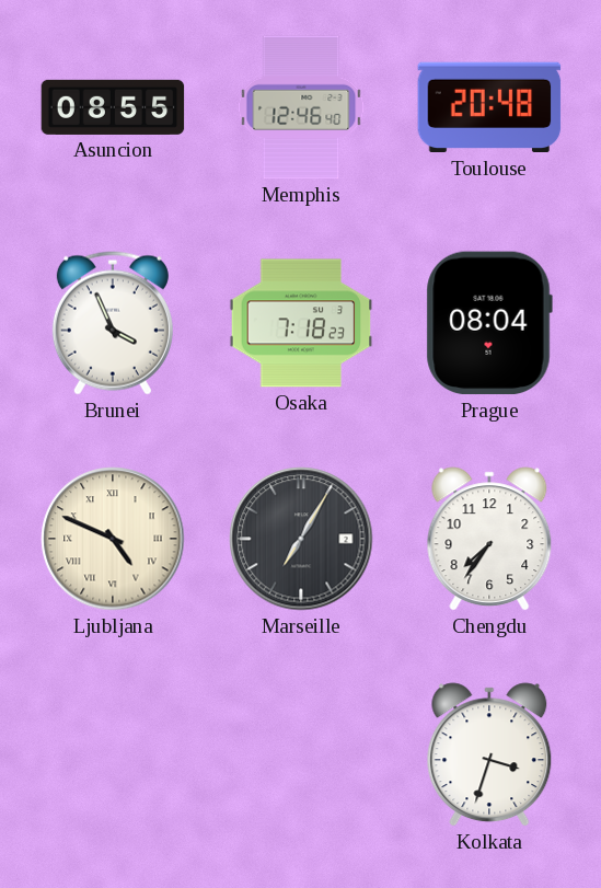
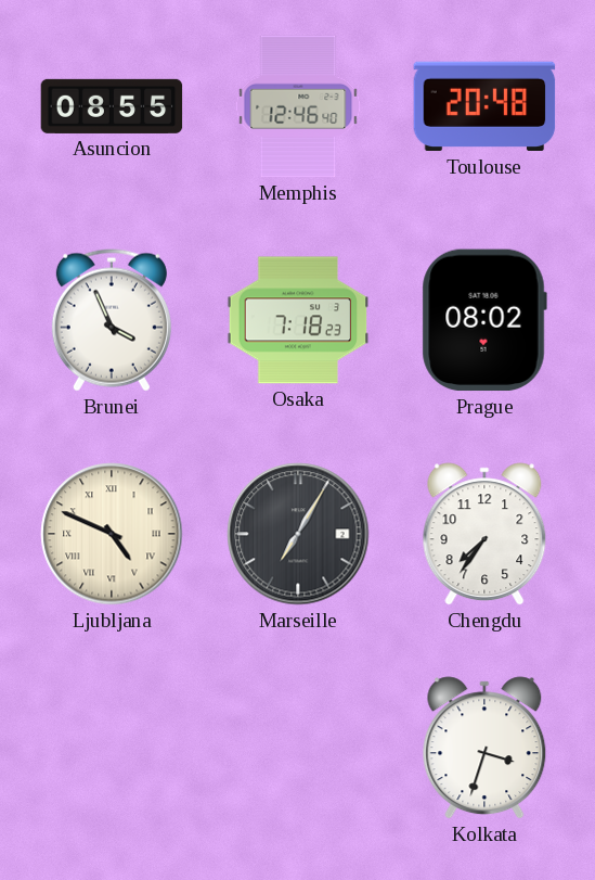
Prague: 08:04 -> 08:02 (484, 320)
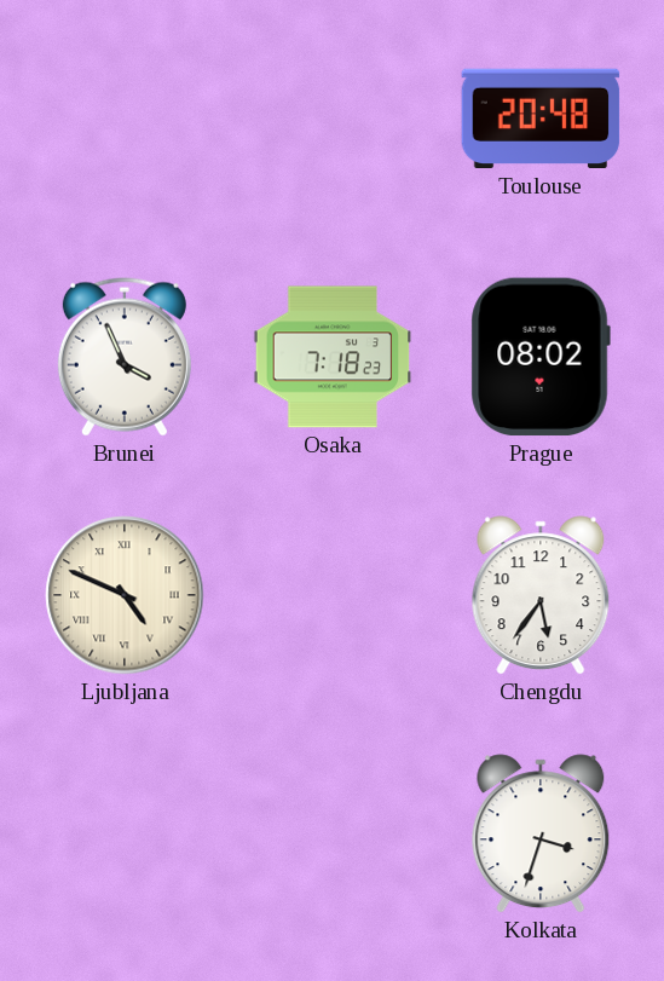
Asuncion: 08:55 -> none (112, 106)
Memphis: 12:46 -> none (298, 106)
Marseille: 7:05 -> none (298, 534)
Chengdu: 7:36 -> 5:36 (541, 595)
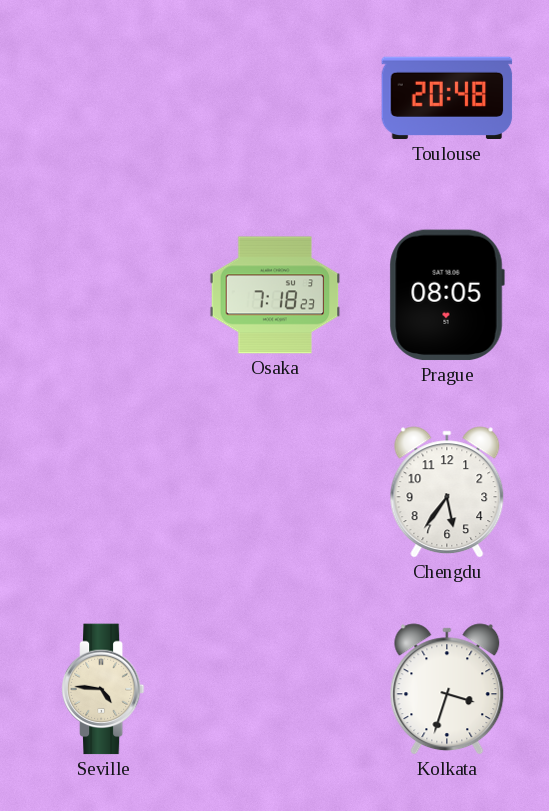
Brunei: 3:56 -> none (125, 357)
Prague: 08:02 -> 08:05 (447, 295)
Ljubljana: 4:49 -> none (125, 595)
Seville: none -> 4:46 (103, 689)
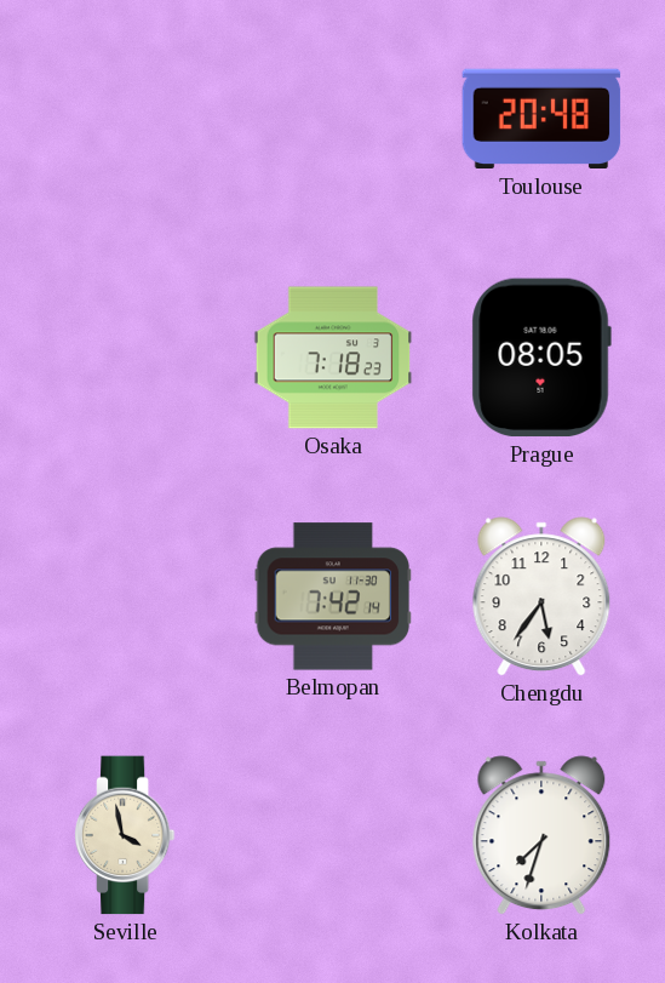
Belmopan: none -> 7:42 (333, 596)
Seville: 4:46 -> 3:58 (125, 835)
Kolkata: 3:33 -> 7:33 (541, 835)
